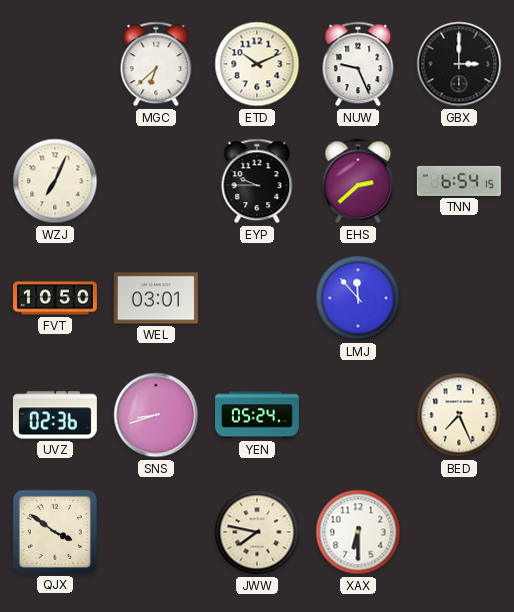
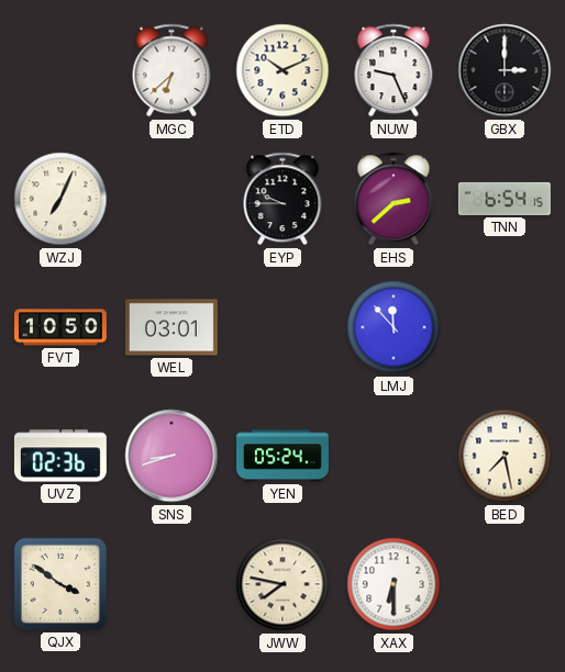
BED: 7:26 -> 7:28 (505, 456)
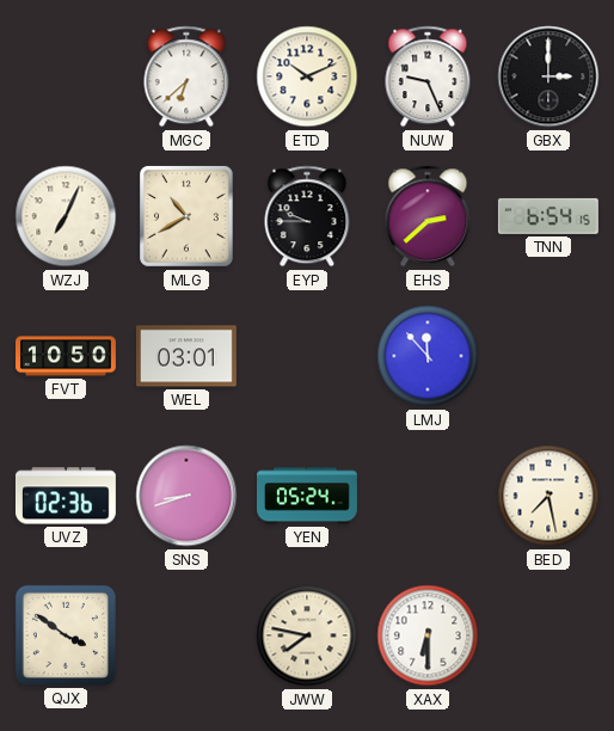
MLG: none -> 10:40 (188, 217)
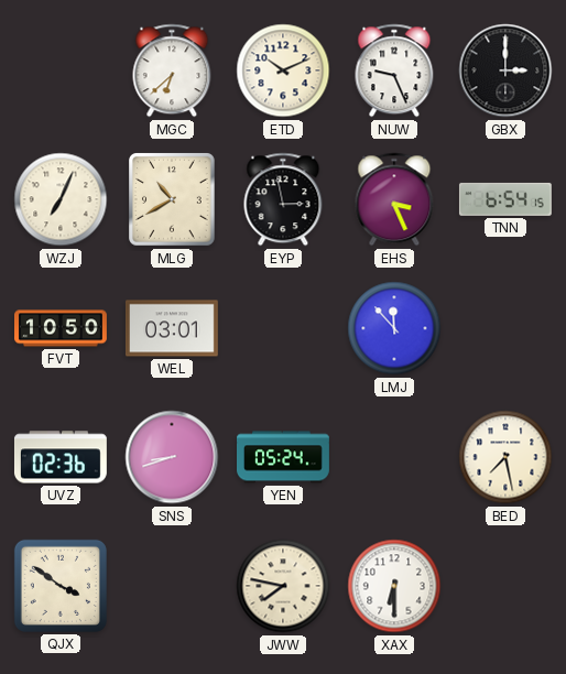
EYP: 9:45 -> 2:58 (283, 199)
EHS: 2:38 -> 3:26 (394, 199)
